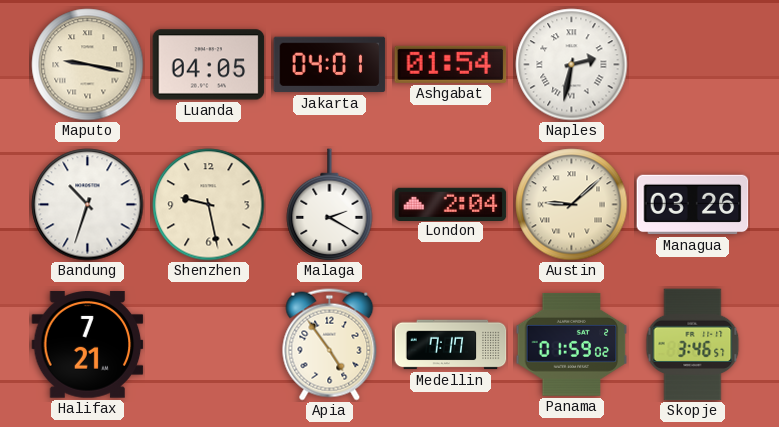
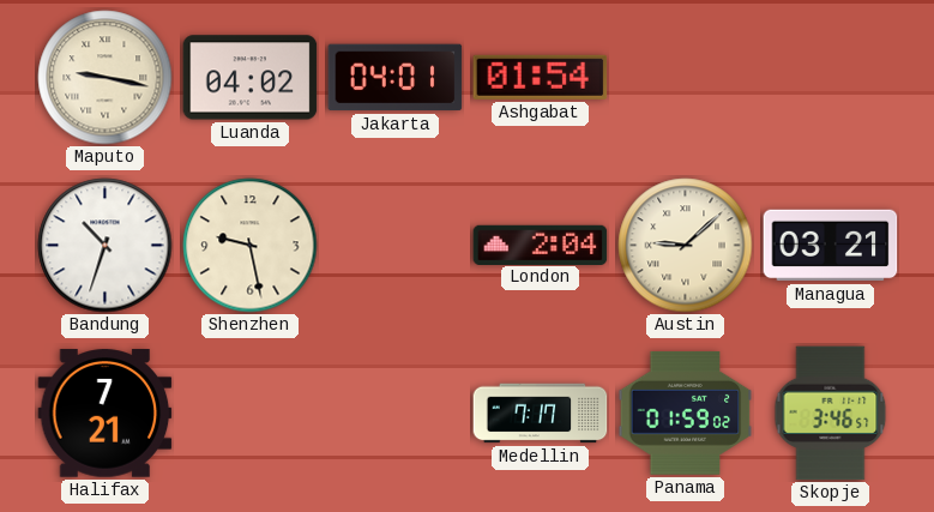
Luanda: 04:05 -> 04:02 (251, 78)
Naples: 2:32 -> none (572, 65)
Malaga: 2:20 -> none (330, 205)
Managua: 03:26 -> 03:21 (831, 246)
Apia: 4:54 -> none (330, 345)
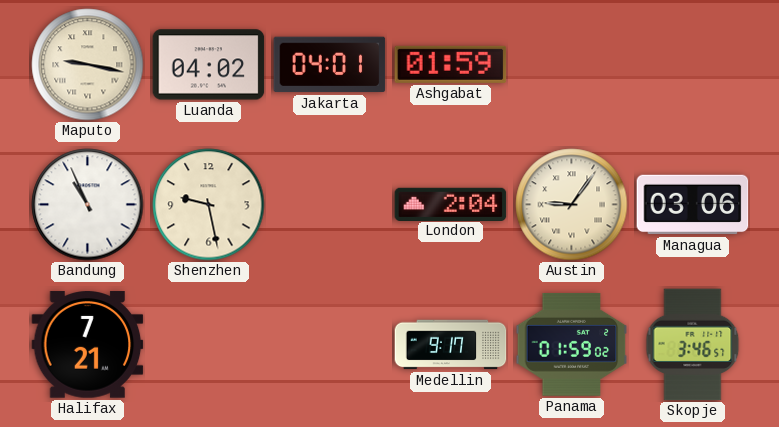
Ashgabat: 01:54 -> 01:59 (451, 64)
Bandung: 10:33 -> 10:56 (88, 205)
Austin: 9:08 -> 9:06 (572, 205)
Managua: 03:21 -> 03:06 (693, 205)
Medellin: 7:17 -> 9:17 (451, 345)
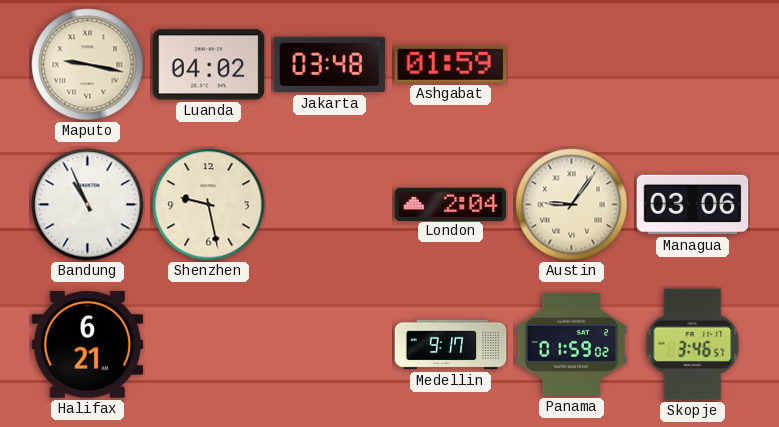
Jakarta: 04:01 -> 03:48 (330, 65)
Halifax: 7:21 -> 6:21 (88, 345)
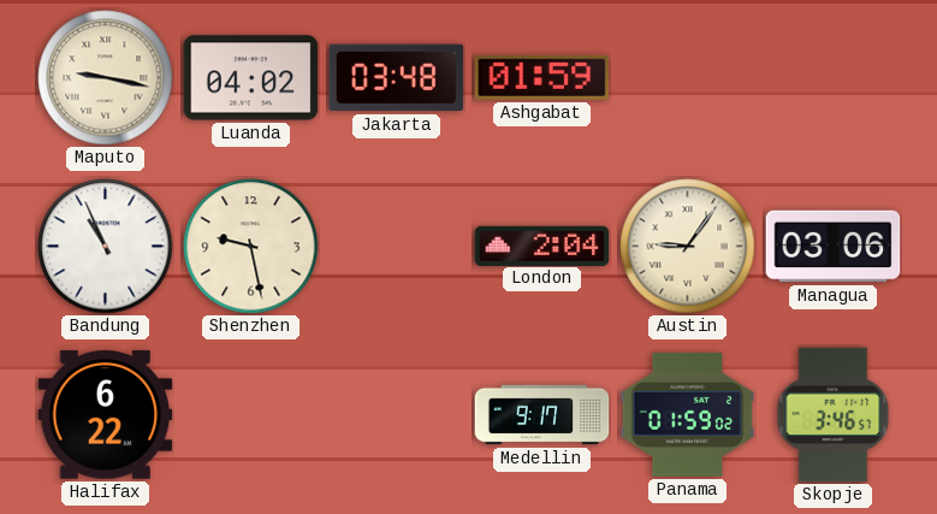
Halifax: 6:21 -> 6:22 (106, 415)
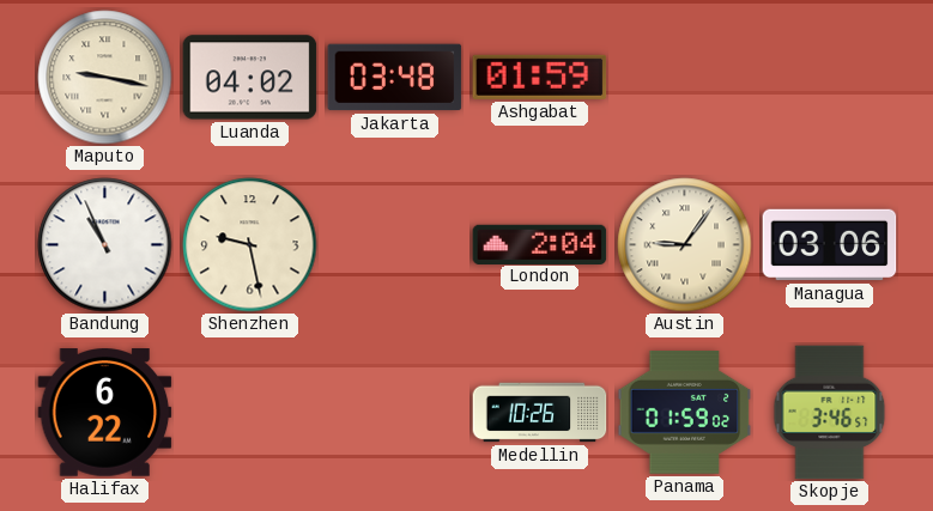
Medellin: 9:17 -> 10:26 (540, 413)
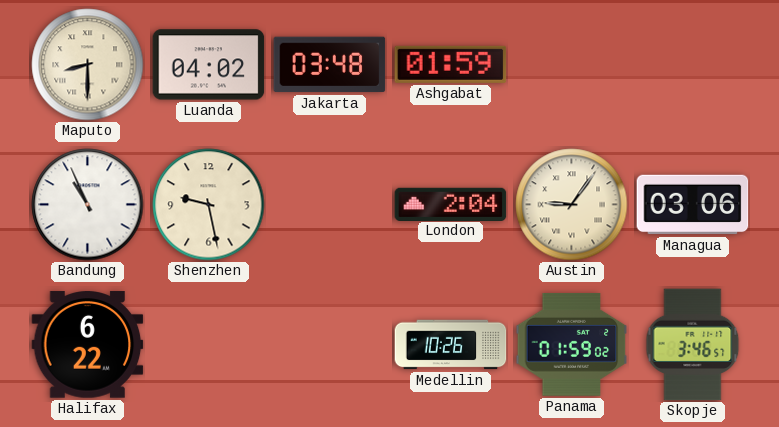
Maputo: 9:17 -> 8:30 (88, 65)
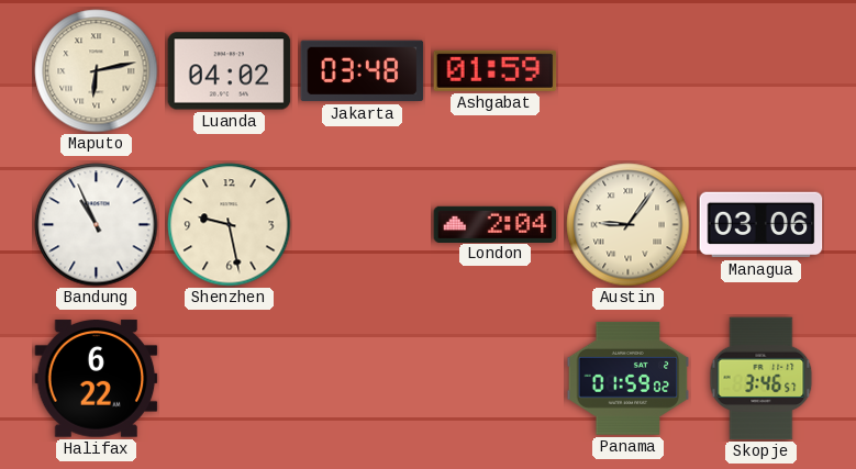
Maputo: 8:30 -> 6:13 (97, 71)
Medellin: 10:26 -> none (451, 345)
